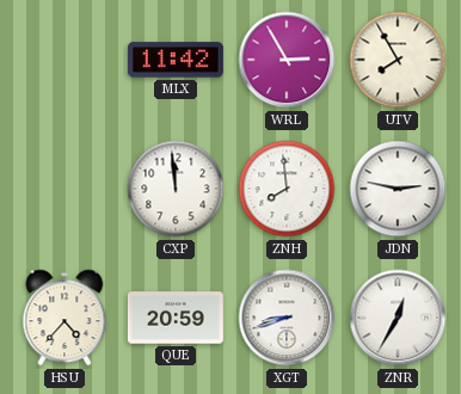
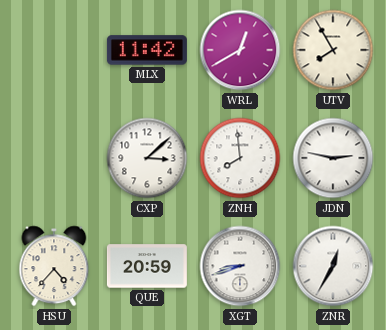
WRL: 2:55 -> 12:40 (240, 50)
CXP: 11:59 -> 3:08 (147, 158)
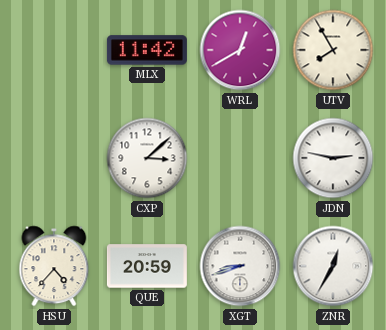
ZNH: 7:59 -> none (240, 158)
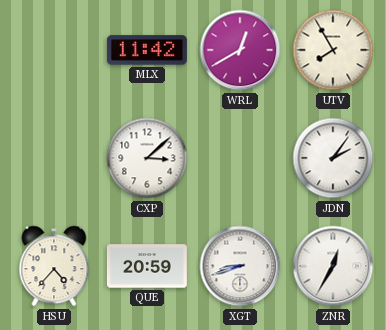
JDN: 2:47 -> 2:06 (333, 158)
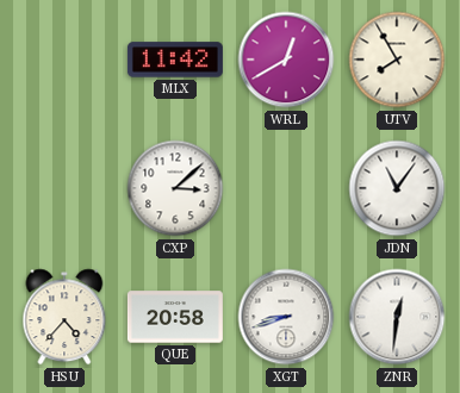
JDN: 2:06 -> 11:06 (397, 188)
QUE: 20:59 -> 20:58 (175, 317)
ZNR: 12:35 -> 12:31 (397, 317)
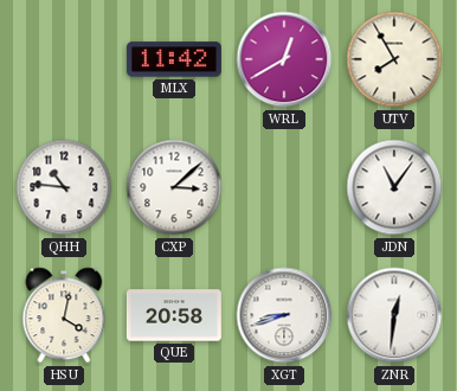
QHH: none -> 10:46 (64, 187)
HSU: 4:37 -> 4:02 (64, 315)
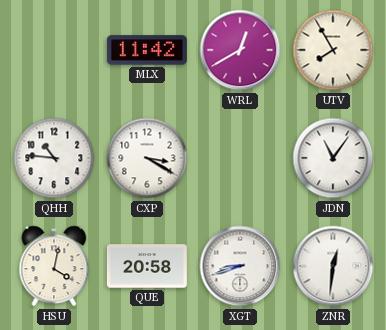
CXP: 3:08 -> 3:20 (147, 158)
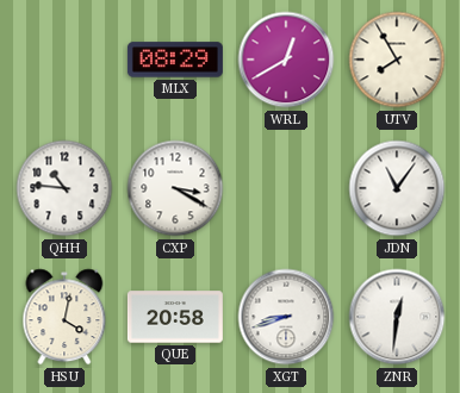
MLX: 11:42 -> 08:29 (175, 60)
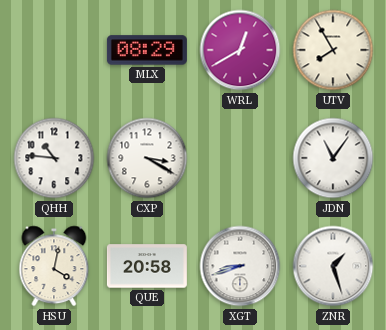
ZNR: 12:31 -> 1:27 (333, 266)
